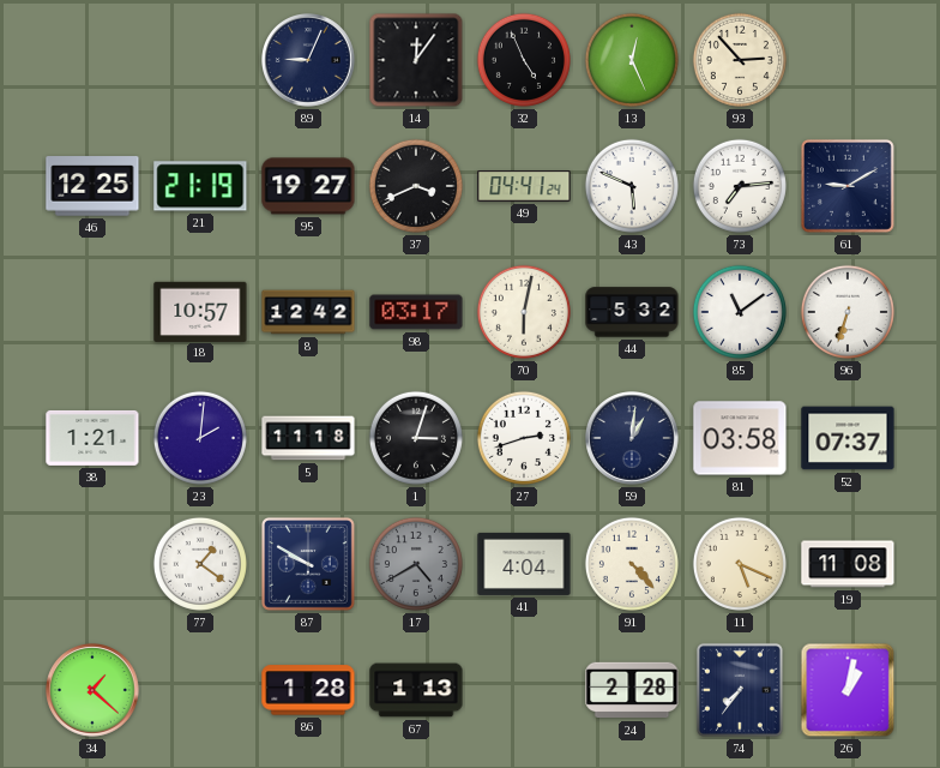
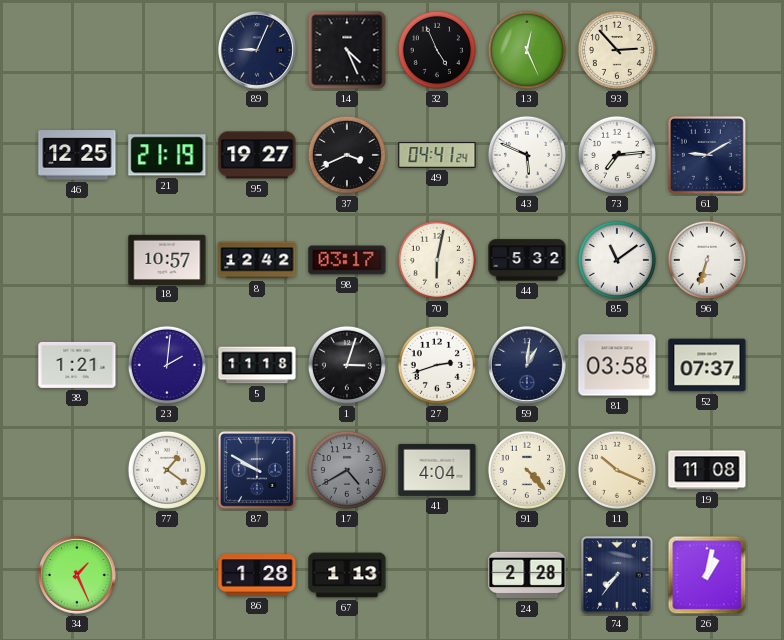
14: 12:06 -> 4:26 (347, 50)
11: 5:19 -> 10:19 (617, 470)
34: 1:22 -> 1:26 (78, 576)
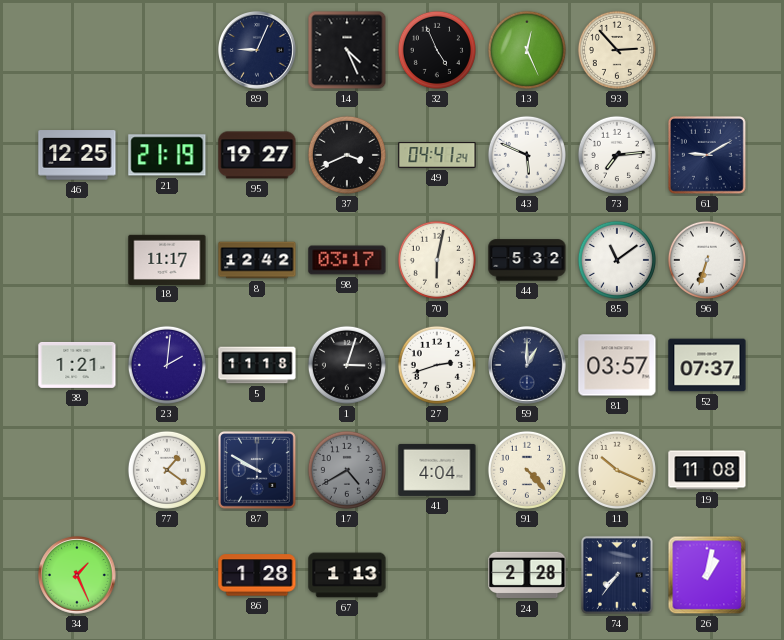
18: 10:57 -> 11:17 (167, 259)
59: 1:01 -> 1:00 (528, 366)
81: 03:58 -> 03:57 (617, 365)
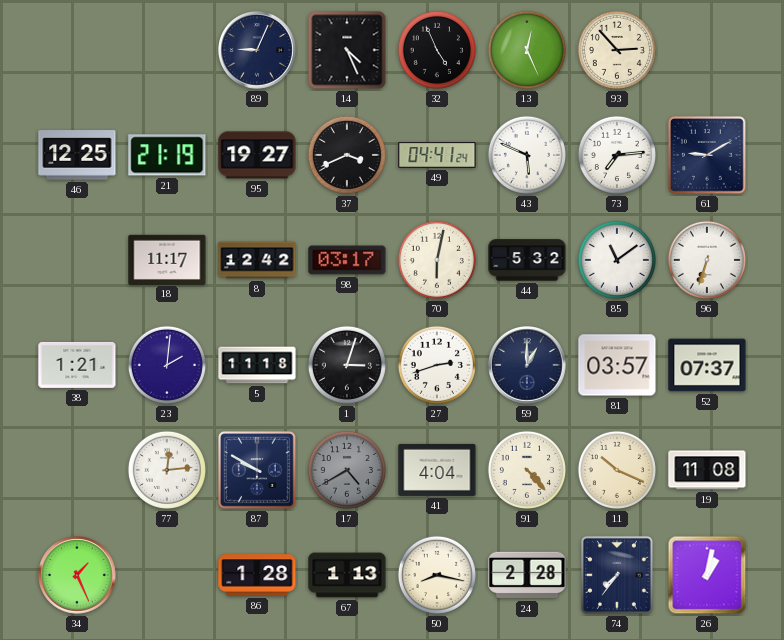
77: 1:21 -> 12:14 (167, 470)
50: none -> 8:17 (437, 575)
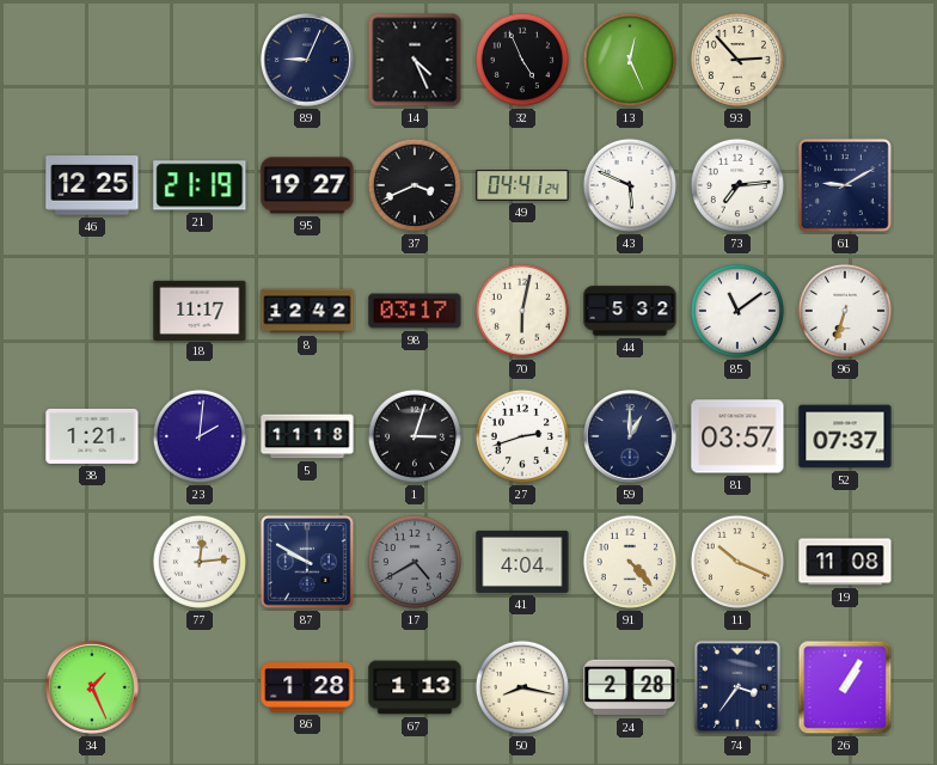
74: 7:36 -> 3:36 (737, 687)
26: 1:02 -> 1:05 (845, 687)
